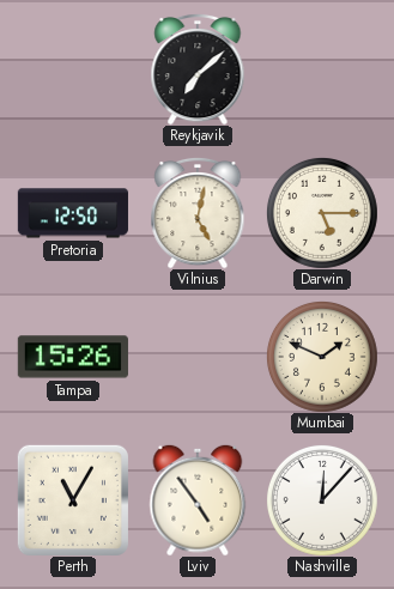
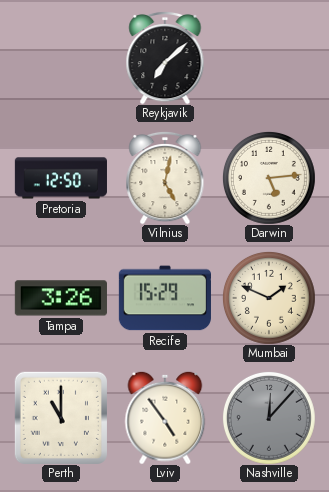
Darwin: 5:15 -> 5:14 (269, 178)
Tampa: 15:26 -> 3:26 (61, 298)
Recife: none -> 15:29 (165, 298)
Perth: 11:05 -> 11:00 (61, 418)
Nashville dial: white -> grey (269, 418)
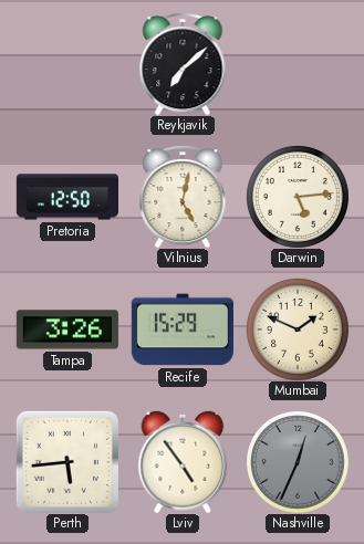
Perth: 11:00 -> 5:44 (67, 462)
Nashville: 12:07 -> 12:34 (298, 462)
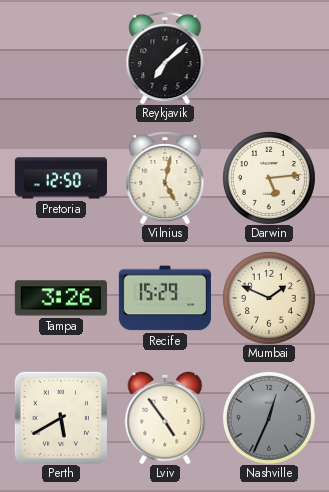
Perth: 5:44 -> 5:40 (61, 418)
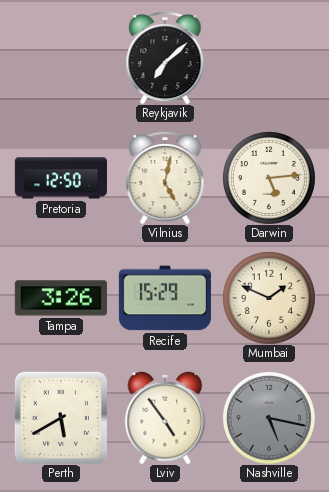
Nashville: 12:34 -> 5:17 (269, 418)
